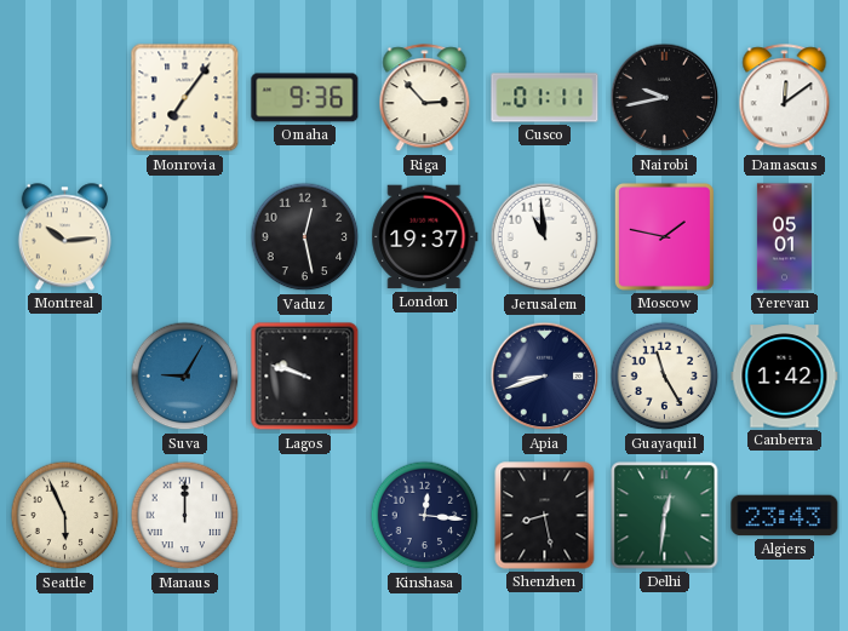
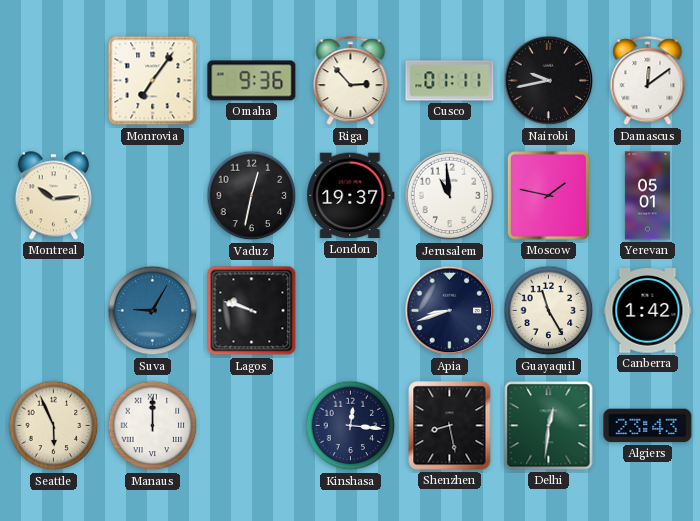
Vaduz: 12:28 -> 12:32 (252, 196)
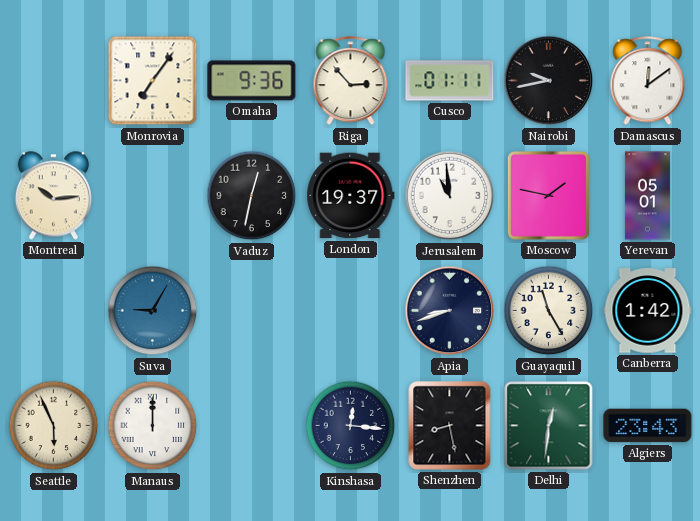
Lagos: 9:48 -> none (252, 311)
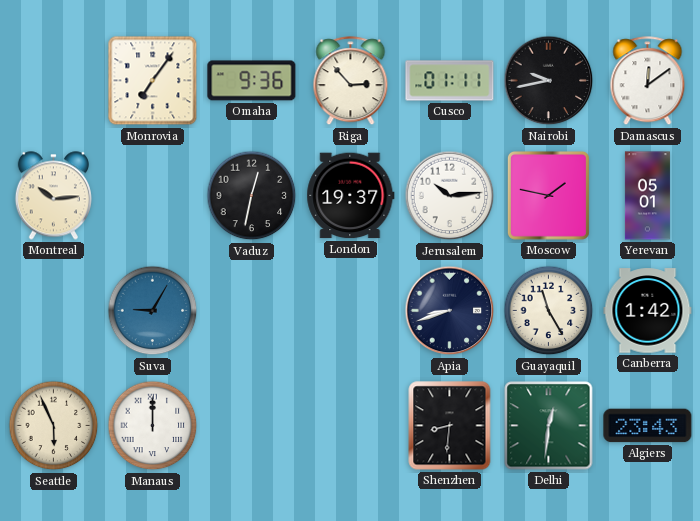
Jerusalem: 10:59 -> 10:14 (450, 196)
Kinshasa: 12:16 -> none (351, 426)
Shenzhen: 8:28 -> 8:31 (450, 426)
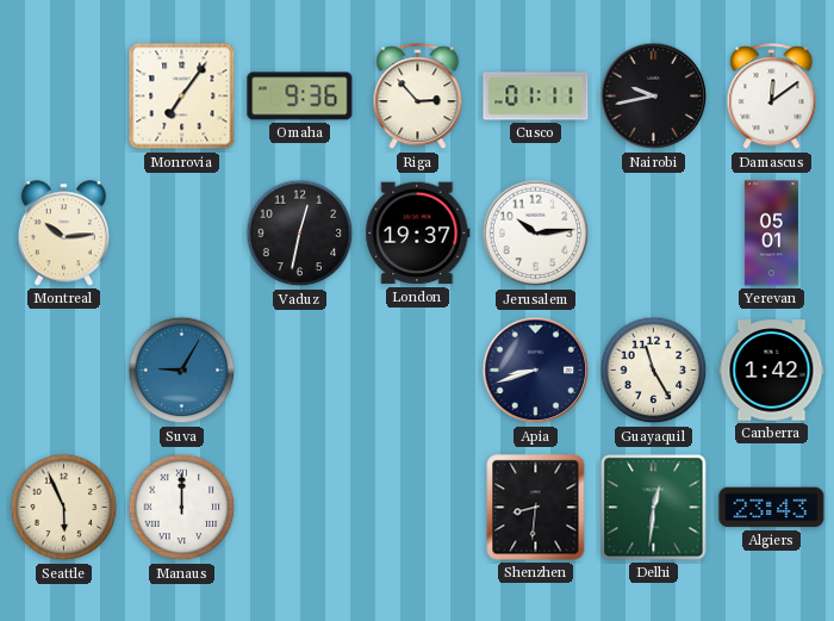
Moscow: 1:47 -> none (548, 195)
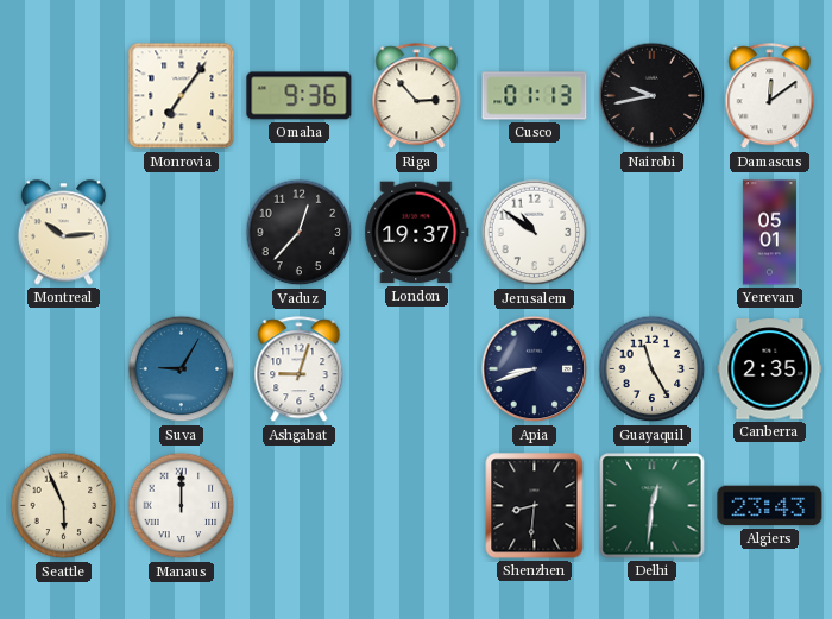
Cusco: 01:11 -> 01:13 (535, 96)
Vaduz: 12:32 -> 12:37 (300, 233)
Jerusalem: 10:14 -> 10:51 (535, 233)
Ashgabat: none -> 9:03 (300, 369)
Canberra: 1:42 -> 2:35 (770, 369)
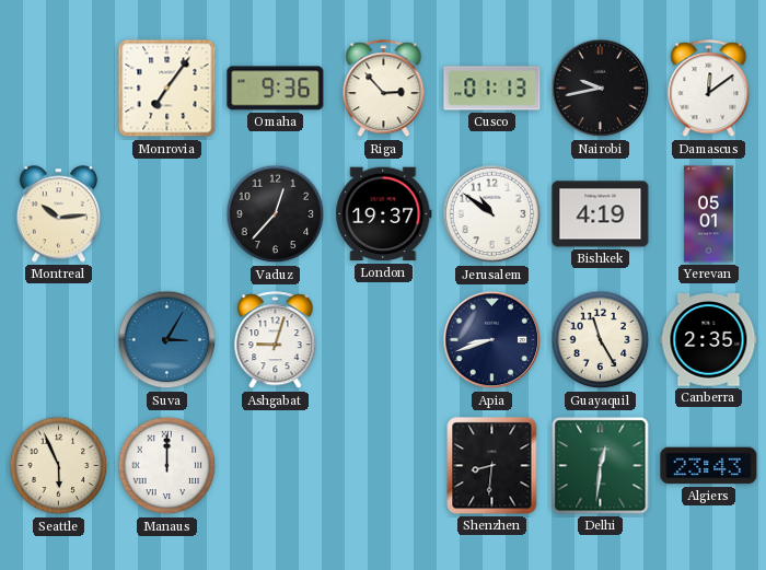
Bishkek: none -> 4:19 (601, 214)
Suva: 9:05 -> 3:05 (167, 340)
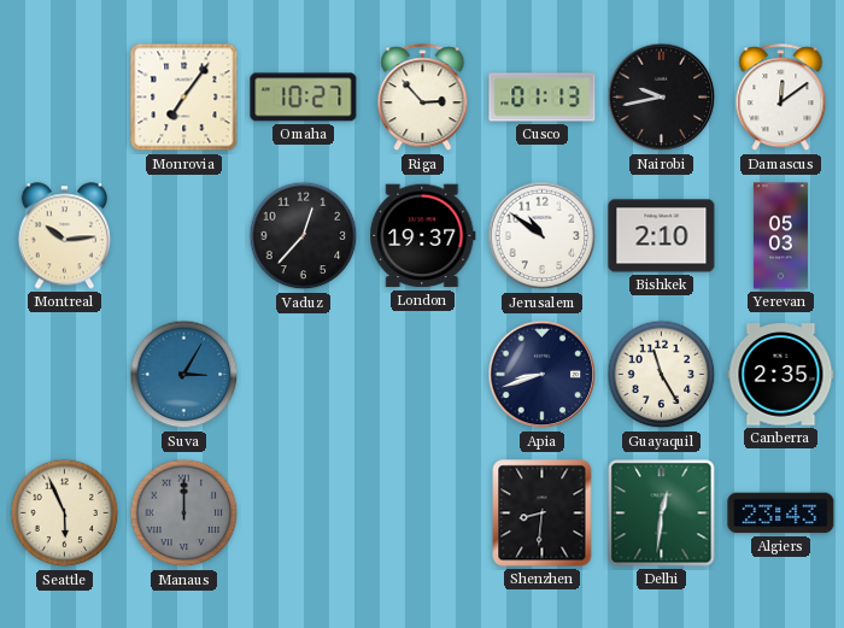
Omaha: 9:36 -> 10:27 (304, 98)
Bishkek: 4:19 -> 2:10 (662, 236)
Yerevan: 05:01 -> 05:03 (780, 236)
Ashgabat: 9:03 -> none (276, 340)
Manaus dial: white -> grey (184, 513)
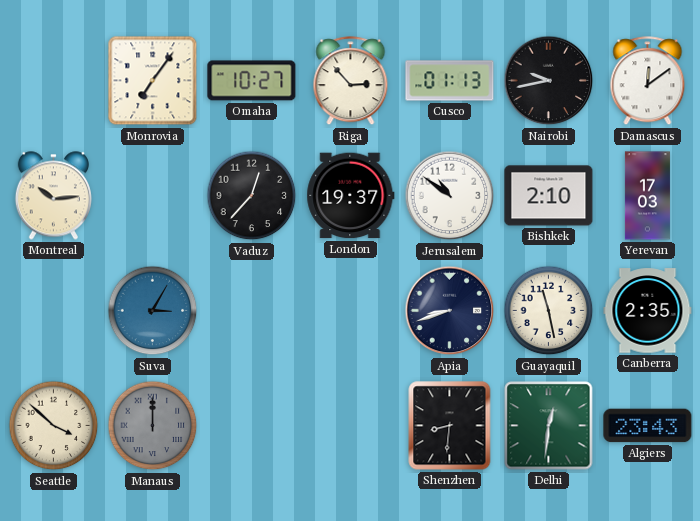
Yerevan: 05:03 -> 17:03 (647, 196)
Guayaquil: 11:25 -> 11:28 (549, 311)
Seattle: 5:56 -> 3:52 (54, 426)
